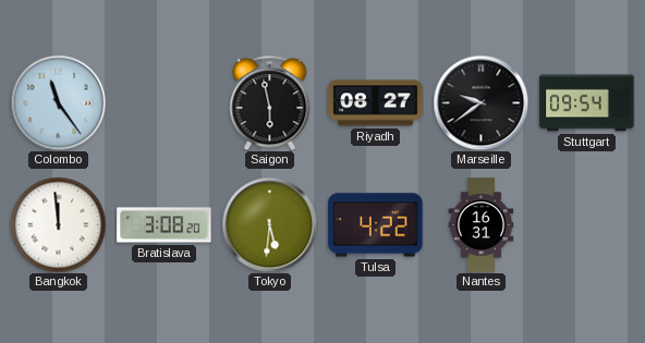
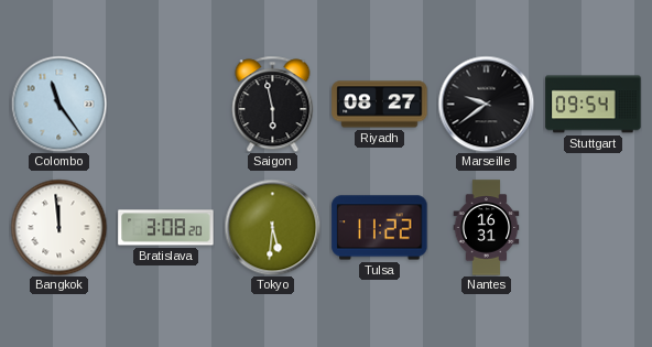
Tulsa: 4:22 -> 11:22 (380, 228)
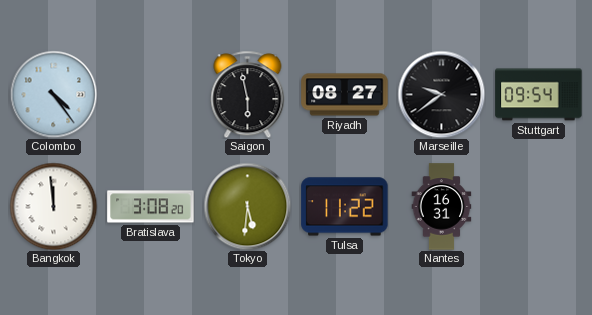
Colombo: 11:24 -> 4:24 (53, 94)
